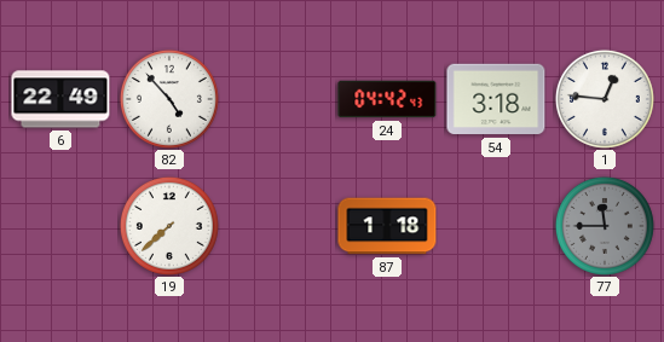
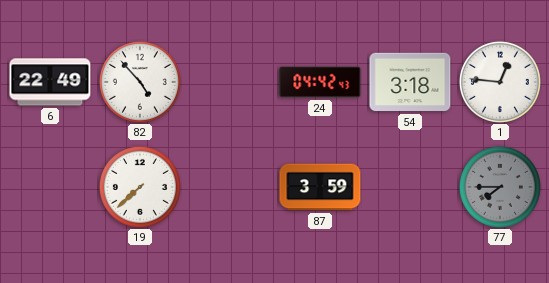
87: 1:18 -> 3:59 (320, 187)
77: 11:45 -> 7:45 (500, 187)
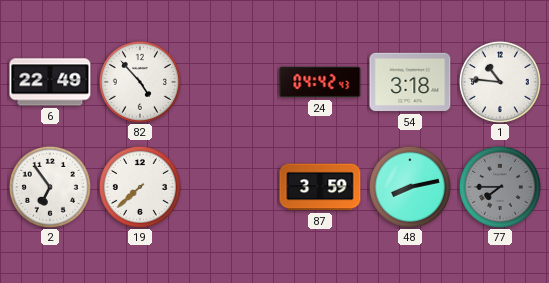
1: 12:46 -> 10:46 (500, 82)
2: none -> 6:54 (50, 187)
48: none -> 8:13 (410, 187)
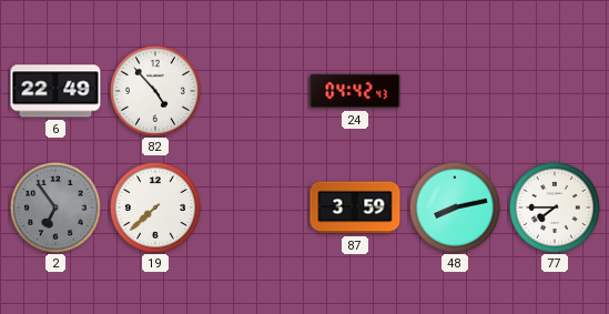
54: 3:18 -> none (410, 82)
1: 10:46 -> none (500, 82)
2 dial: white -> grey (55, 207)
77 dial: grey -> white (555, 207)
